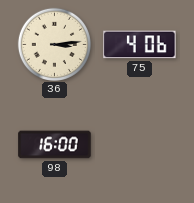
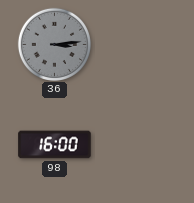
36 dial: cream -> grey (54, 44)
75: 4:06 -> none (140, 45)
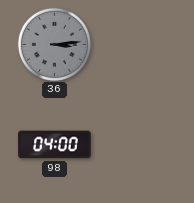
98: 16:00 -> 04:00 (55, 145)
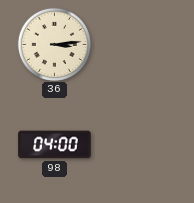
36 dial: grey -> cream (54, 44)
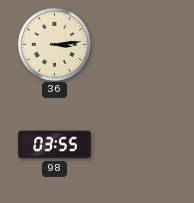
98: 04:00 -> 03:55 (55, 145)
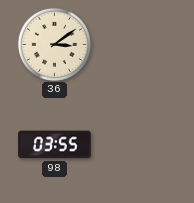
36: 3:14 -> 3:09 (54, 44)
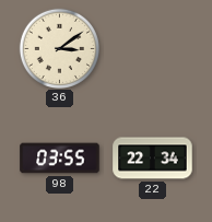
22: none -> 22:34 (153, 159)
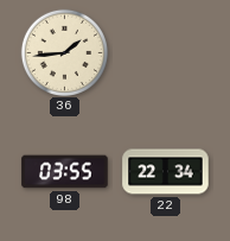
36: 3:09 -> 1:44 (64, 52)
